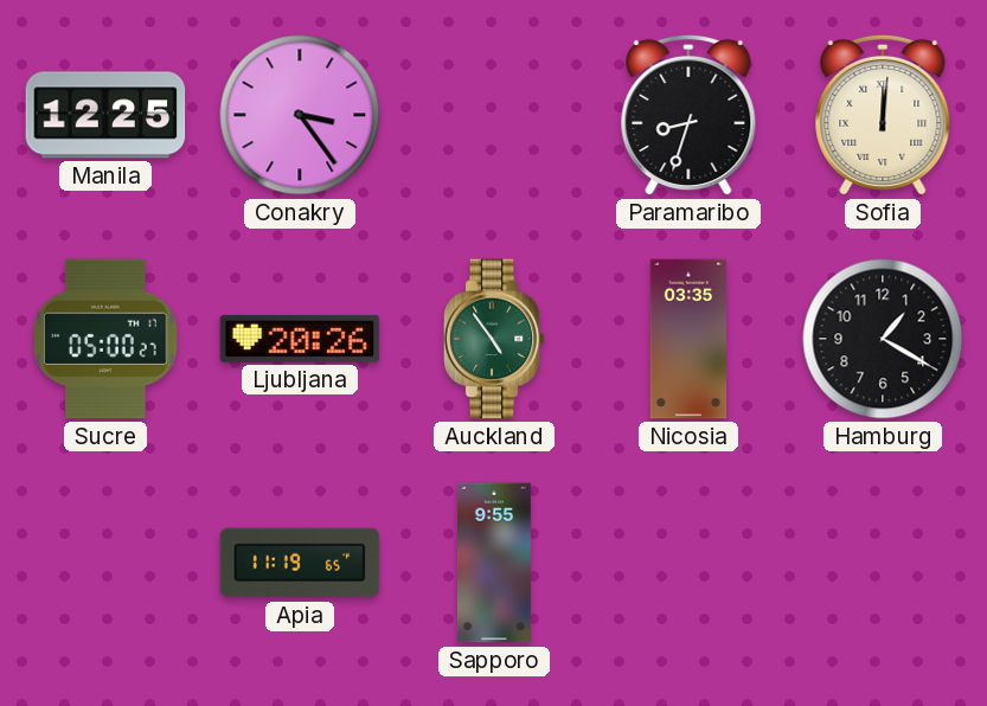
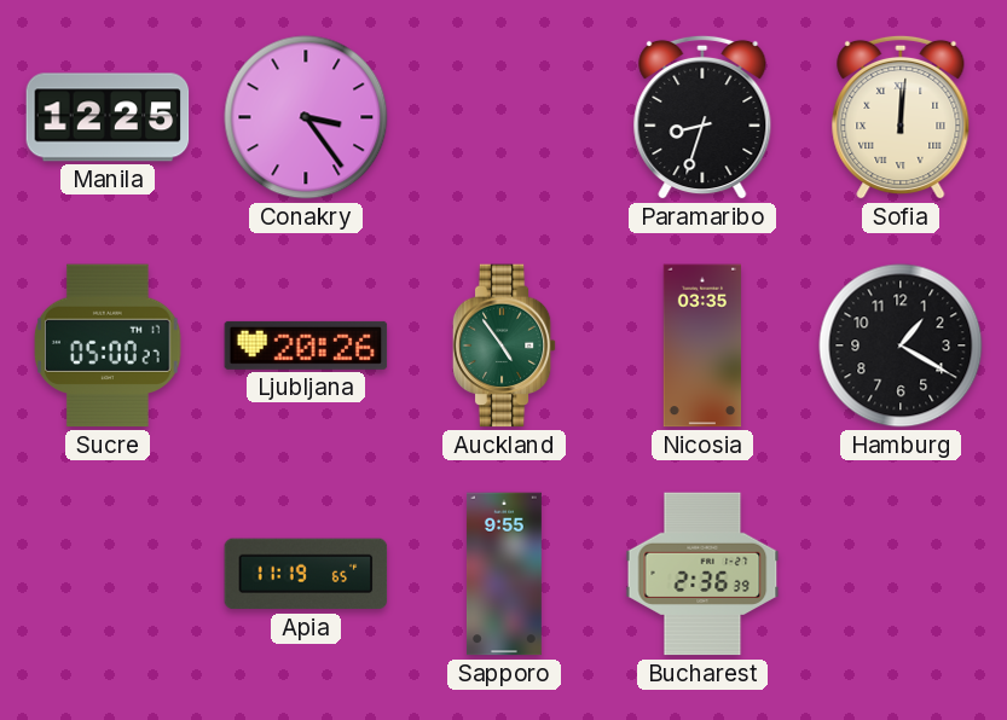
Bucharest: none -> 2:36 (702, 574)
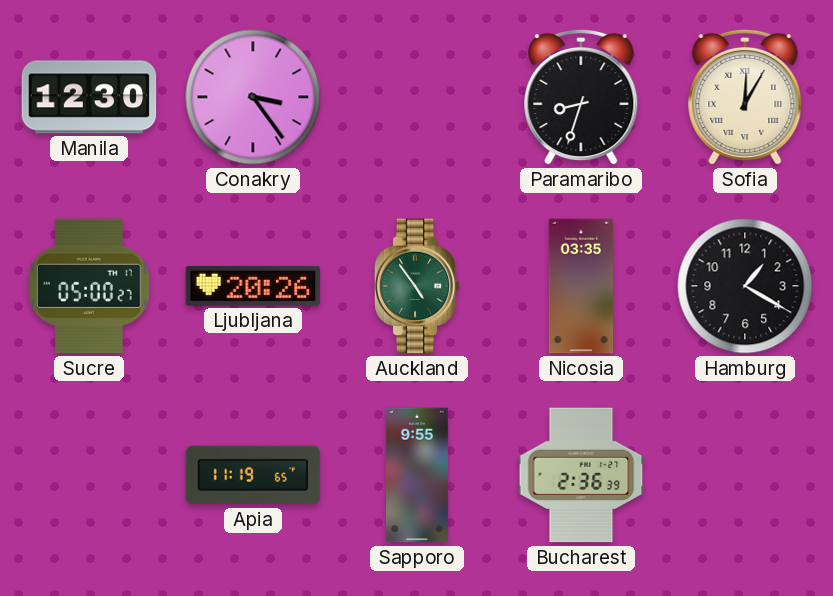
Manila: 12:25 -> 12:30 (89, 97)
Sofia: 12:01 -> 12:05 (745, 97)
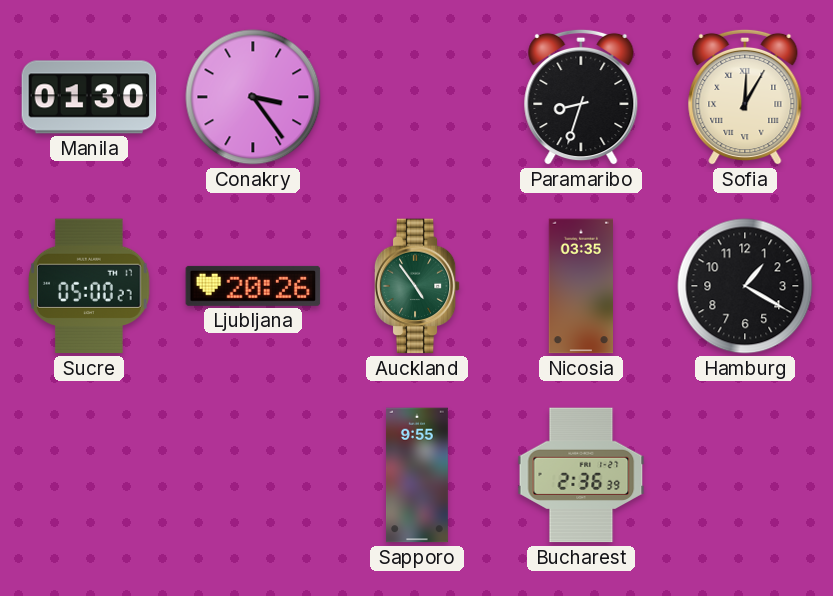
Manila: 12:30 -> 01:30 (89, 97)
Apia: 11:19 -> none (253, 475)
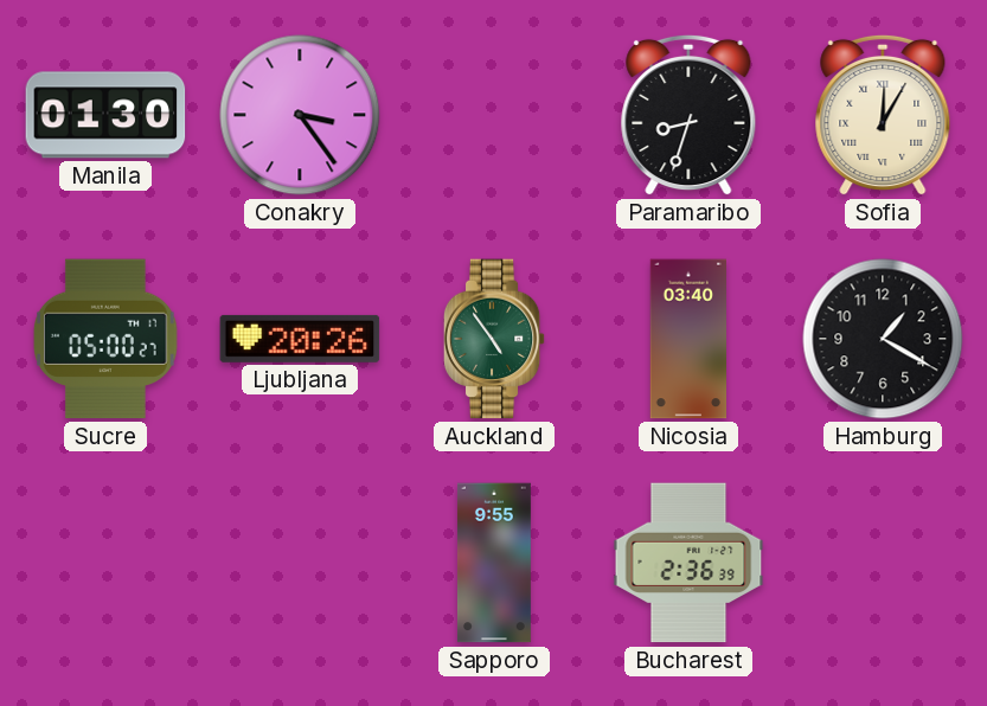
Nicosia: 03:35 -> 03:40 (687, 339)
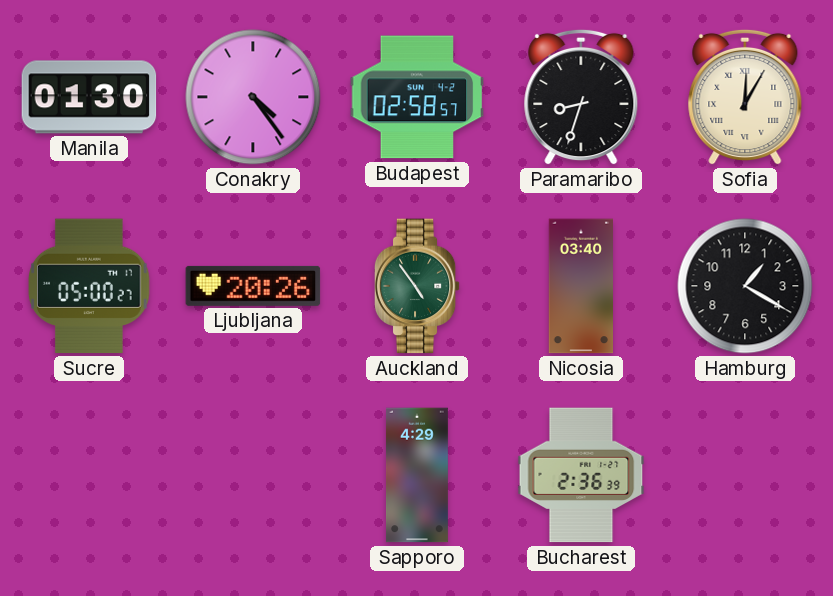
Conakry: 3:24 -> 4:24 (253, 97)
Budapest: none -> 02:58 (417, 97)
Sapporo: 9:55 -> 4:29 (417, 475)
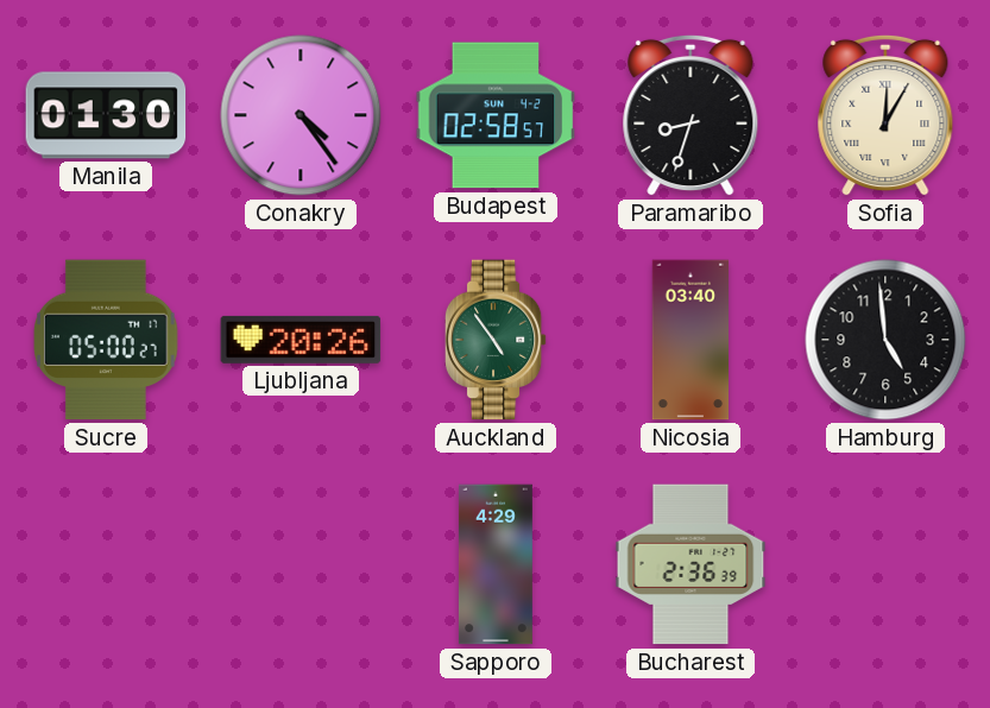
Hamburg: 1:20 -> 4:59 (885, 340)
